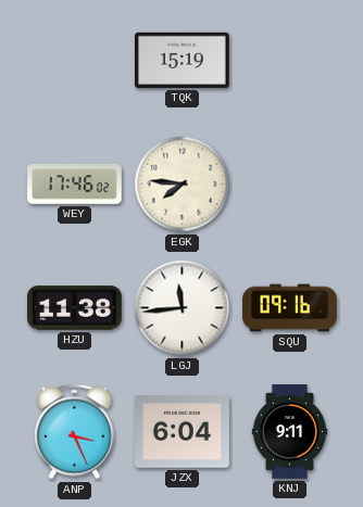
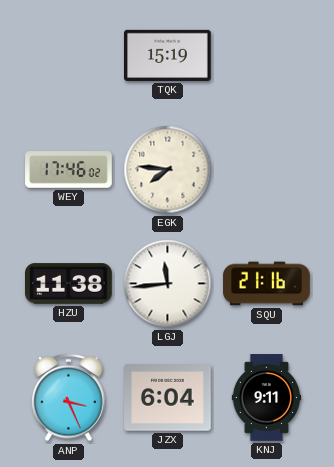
SQU: 09:16 -> 21:16 (267, 284)
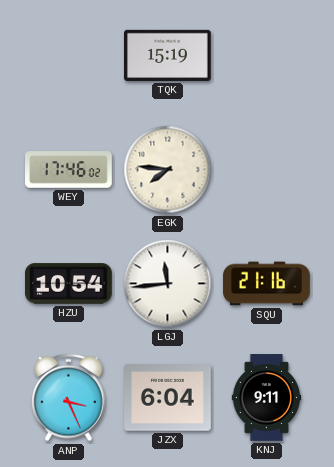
HZU: 11:38 -> 10:54 (69, 284)
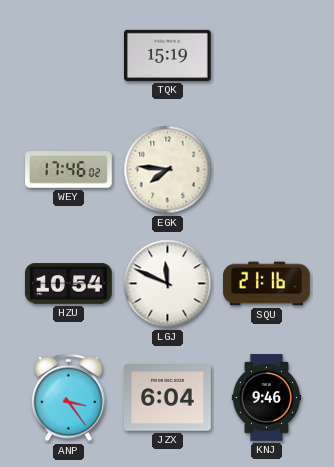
LGJ: 11:44 -> 11:49 (168, 284)
ANP: 3:26 -> 3:24 (69, 398)
KNJ: 9:11 -> 9:46 (267, 398)
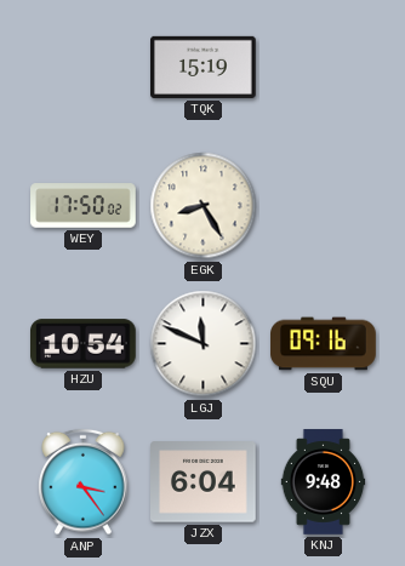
WEY: 17:46 -> 17:50 (84, 206)
EGK: 7:46 -> 8:25 (204, 206)
SQU: 21:16 -> 09:16 (324, 344)
KNJ: 9:46 -> 9:48 (324, 482)
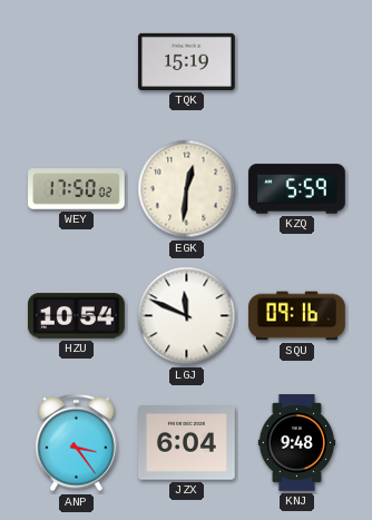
EGK: 8:25 -> 12:31 (187, 189)
KZQ: none -> 5:59 (297, 189)
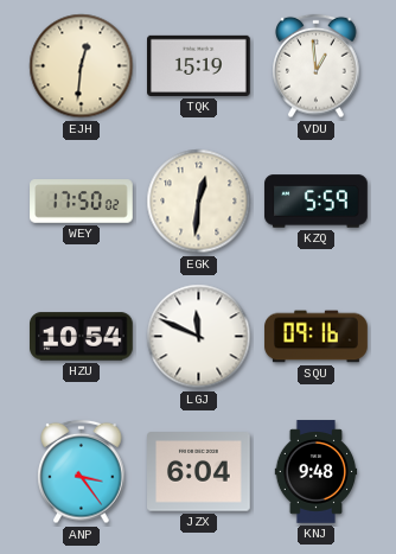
EJH: none -> 12:31 (82, 66)
VDU: none -> 12:59 (317, 66)
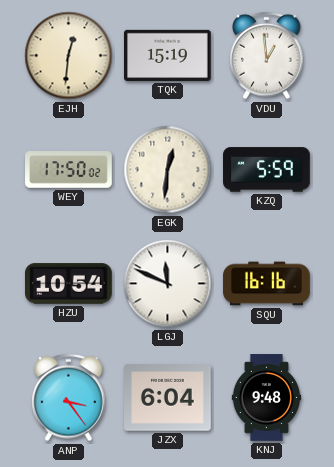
SQU: 09:16 -> 16:16 (267, 284)
